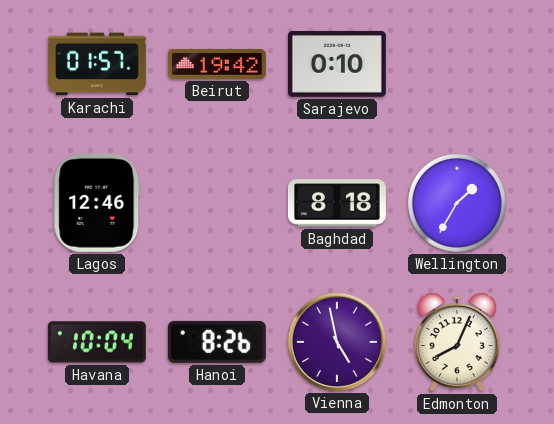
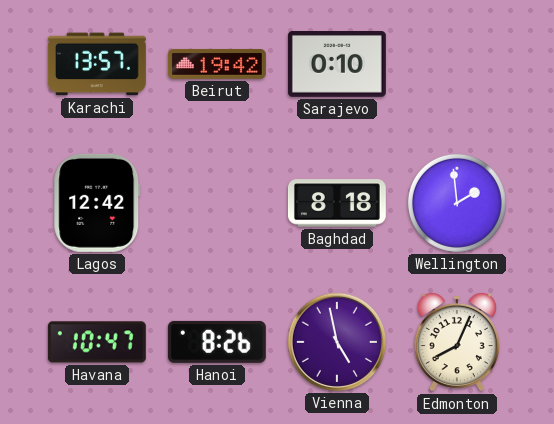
Karachi: 01:57 -> 13:57 (97, 64)
Lagos: 12:46 -> 12:42 (97, 203)
Wellington: 1:35 -> 1:59 (457, 203)
Havana: 10:04 -> 10:47 (97, 342)
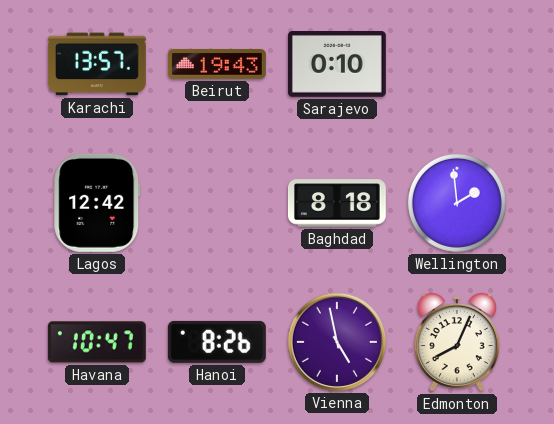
Beirut: 19:42 -> 19:43 (217, 64)
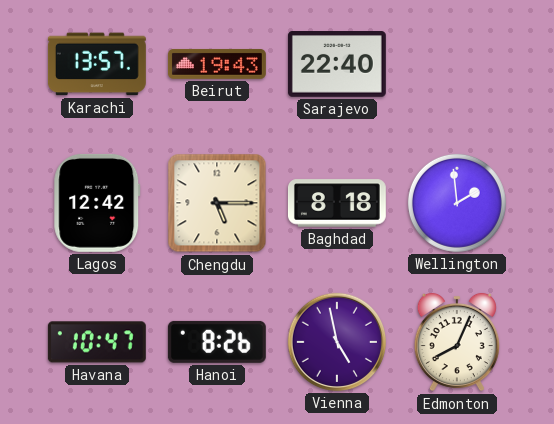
Sarajevo: 0:10 -> 22:40 (337, 65)
Chengdu: none -> 5:15 (217, 203)
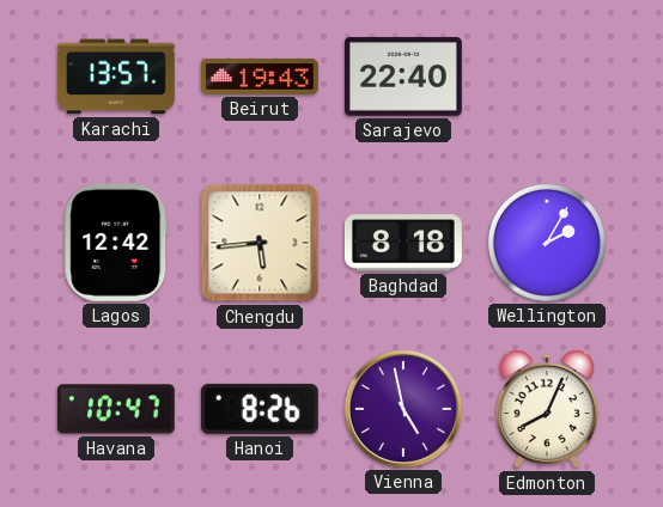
Chengdu: 5:15 -> 5:44 (260, 243)
Wellington: 1:59 -> 2:05 (547, 243)
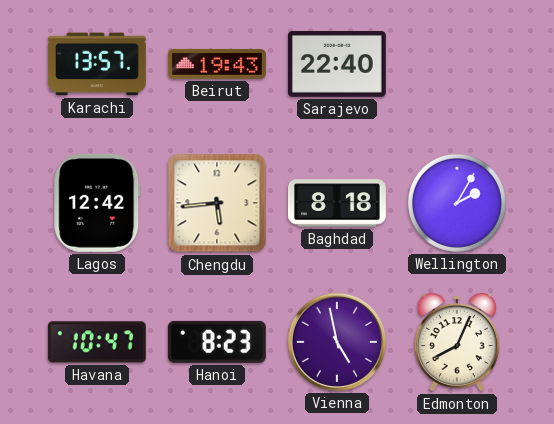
Hanoi: 8:26 -> 8:23 (217, 342)
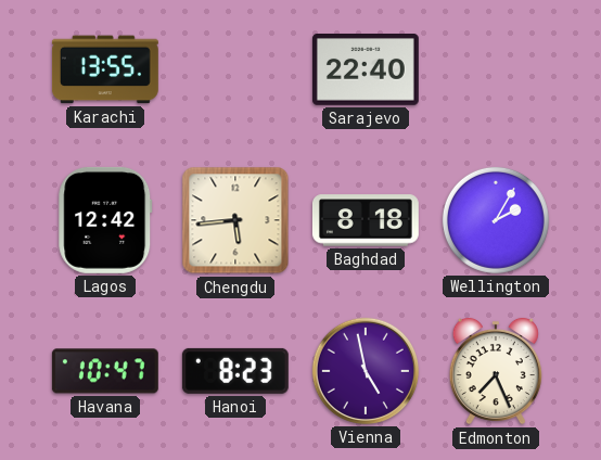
Karachi: 13:57 -> 13:55 (105, 69)
Beirut: 19:43 -> none (217, 64)
Edmonton: 8:04 -> 7:26 (496, 371)
